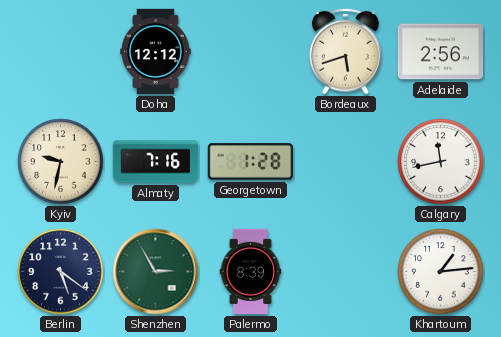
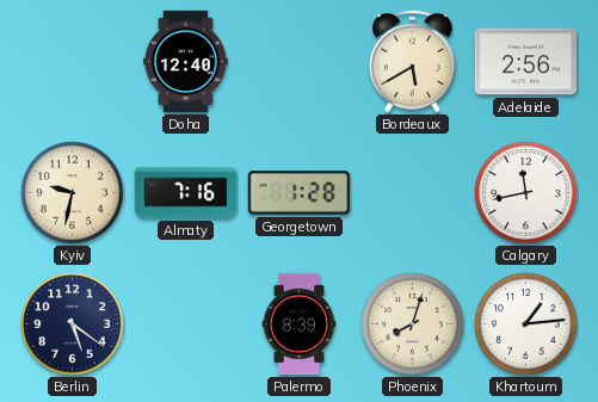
Doha: 12:12 -> 12:40 (186, 62)
Bordeaux: 5:42 -> 5:40 (413, 61)
Shenzhen: 2:55 -> none (156, 272)
Phoenix: none -> 8:03 (413, 324)
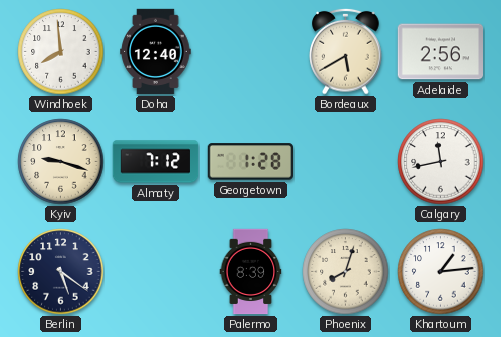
Windhoek: none -> 7:59 (61, 52)
Kyiv: 9:32 -> 9:18 (61, 162)
Almaty: 7:16 -> 7:12 (156, 162)
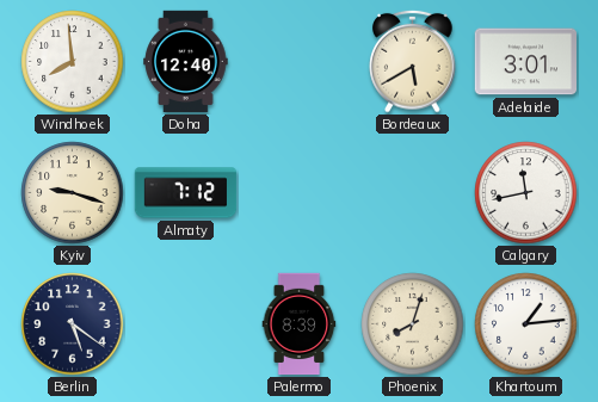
Adelaide: 2:56 -> 3:01 (525, 62)
Georgetown: 1:28 -> none (250, 162)
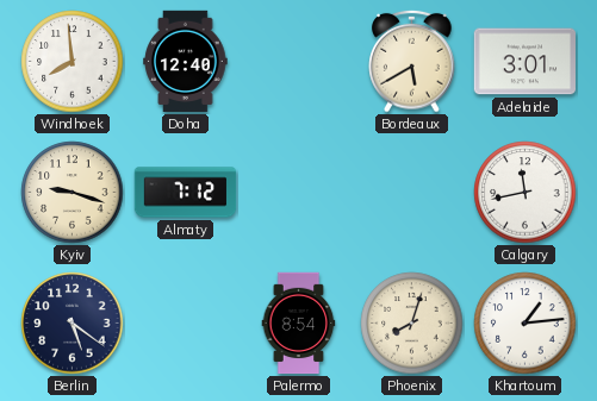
Palermo: 8:39 -> 8:54 (299, 324)
